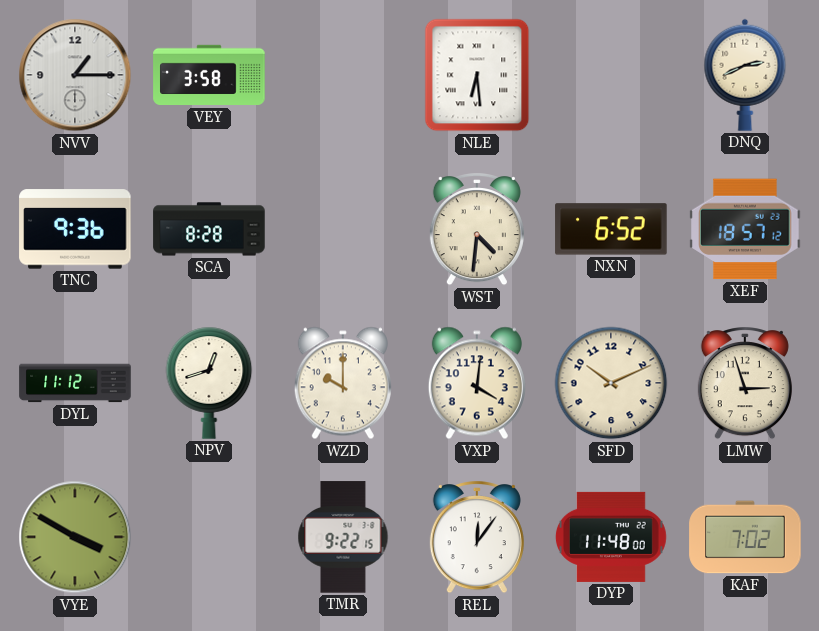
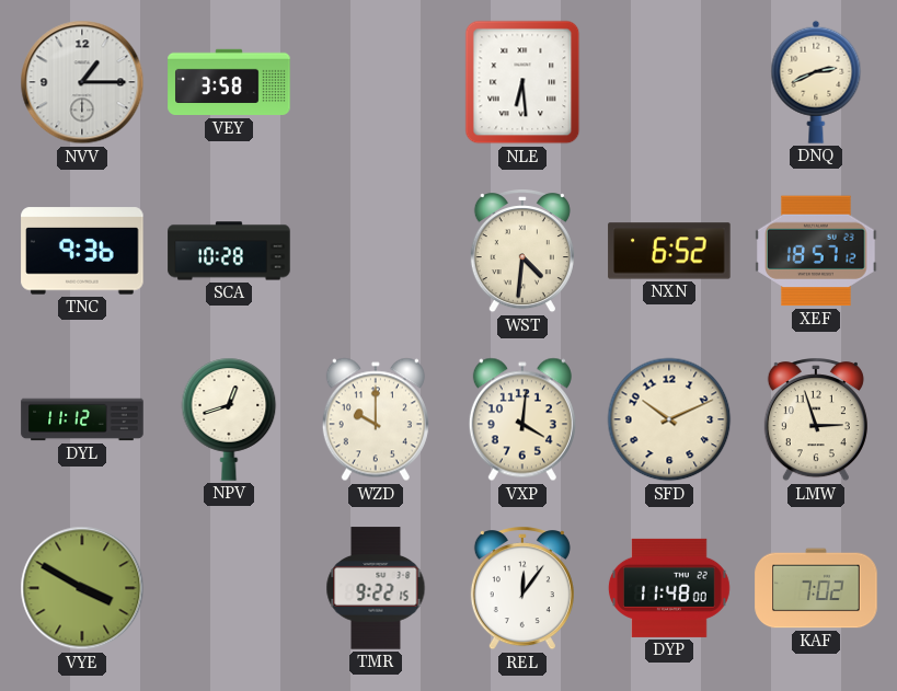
SCA: 8:28 -> 10:28 (229, 251)
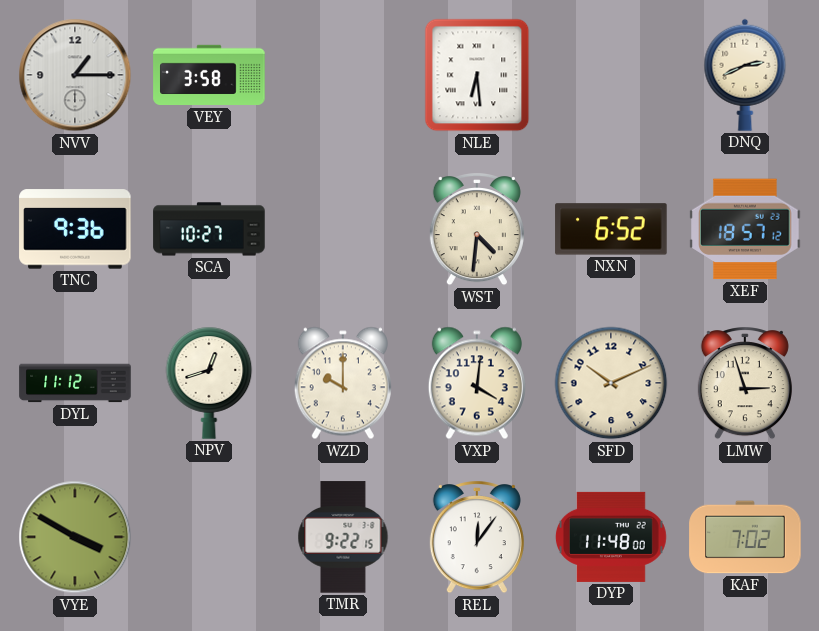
SCA: 10:28 -> 10:27 (209, 229)
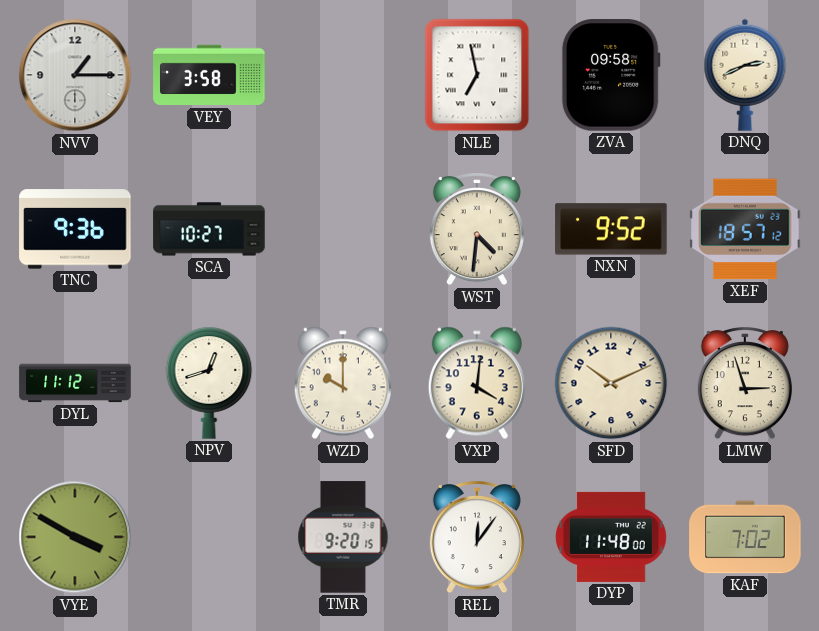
NLE: 6:29 -> 6:58 (477, 75)
ZVA: none -> 09:58 (611, 75)
NXN: 6:52 -> 9:52 (611, 229)
TMR: 9:22 -> 9:20 (343, 537)
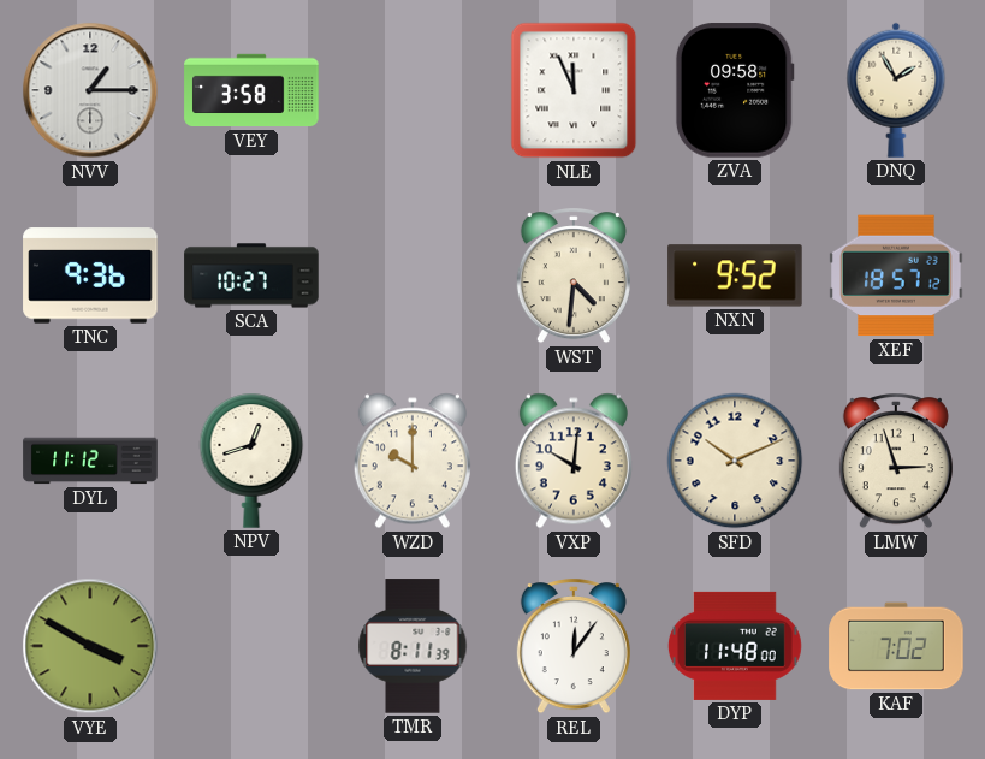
NLE: 6:58 -> 11:56 (574, 90)
DNQ: 2:41 -> 1:55 (896, 90)
VXP: 4:01 -> 10:01 (574, 461)
TMR: 9:20 -> 8:11 (413, 646)
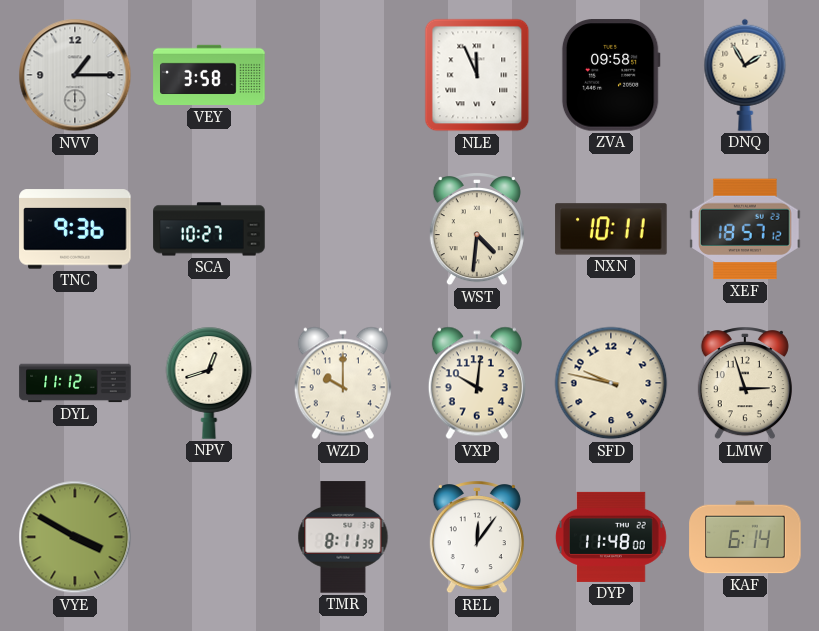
NXN: 9:52 -> 10:11 (611, 229)
SFD: 10:11 -> 9:47 (611, 383)
KAF: 7:02 -> 6:14 (745, 537)
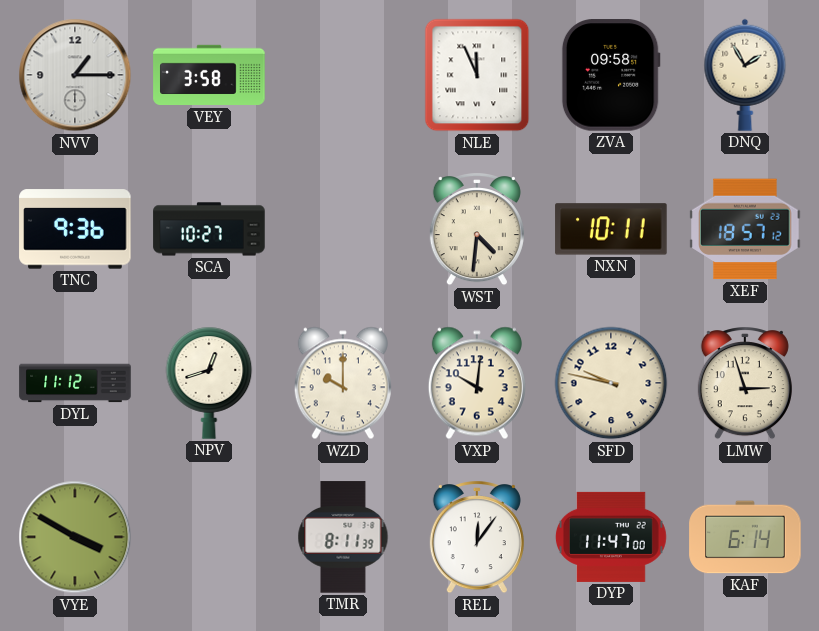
DYP: 11:48 -> 11:47 (611, 537)
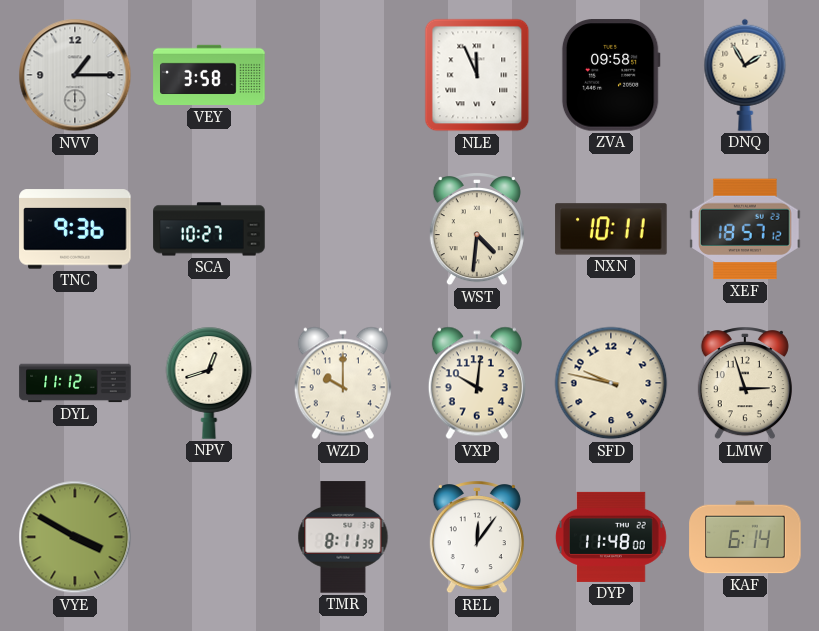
DYP: 11:47 -> 11:48 (611, 537)
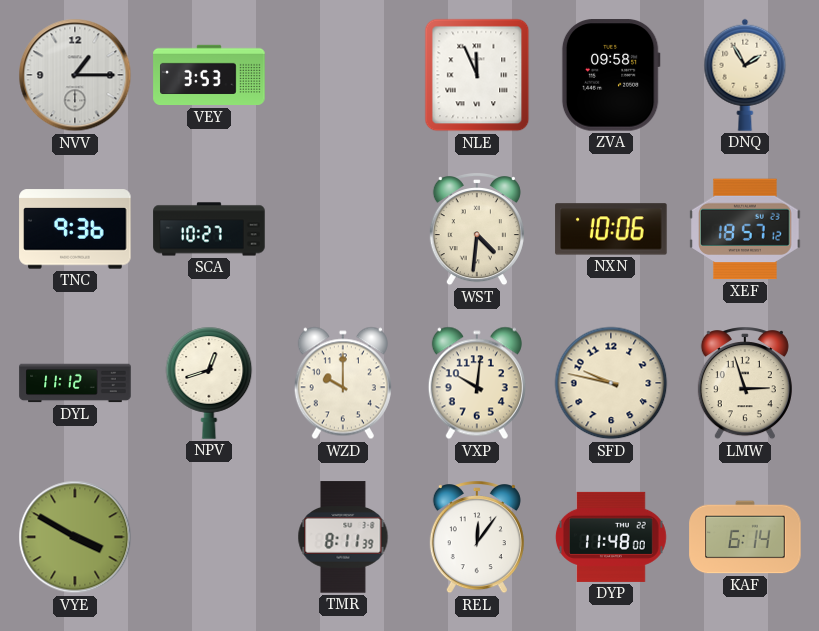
VEY: 3:58 -> 3:53 (209, 75)
NXN: 10:11 -> 10:06 (611, 229)
